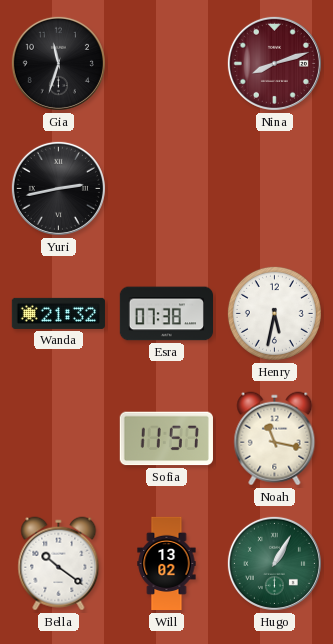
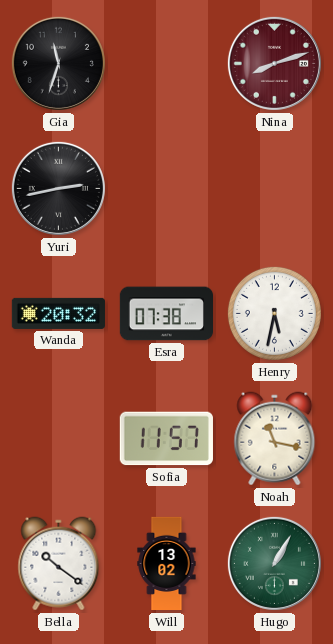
Wanda: 21:32 -> 20:32 (58, 313)
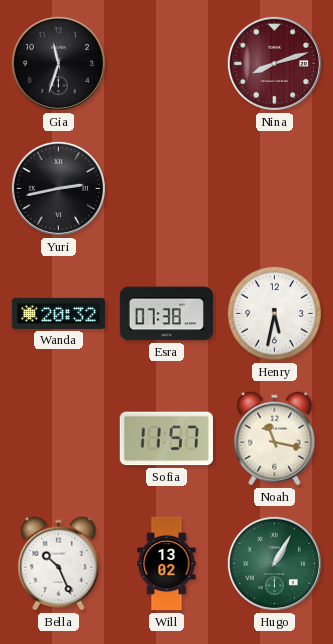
Bella: 10:21 -> 10:26 (59, 564)
